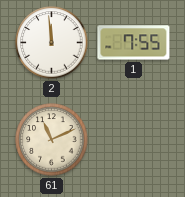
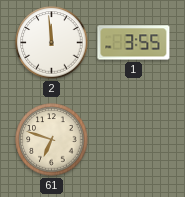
1: 7:55 -> 3:55 (134, 43)
61: 11:11 -> 6:48 (52, 140)
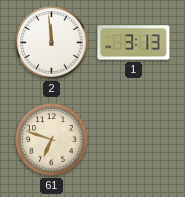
1: 3:55 -> 3:13 (134, 43)
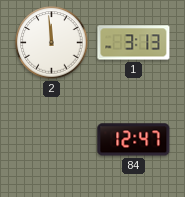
61: 6:48 -> none (52, 140)
84: none -> 12:47 (134, 140)
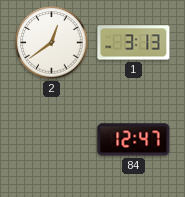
2: 11:59 -> 12:39 (52, 43)
